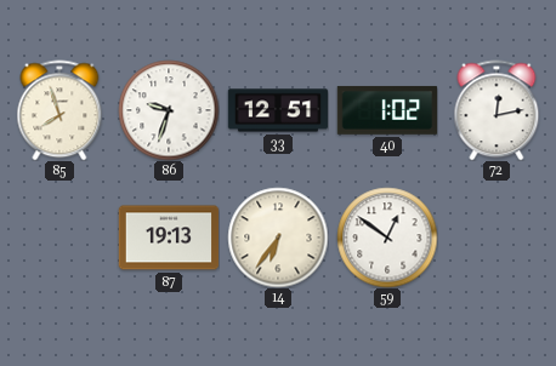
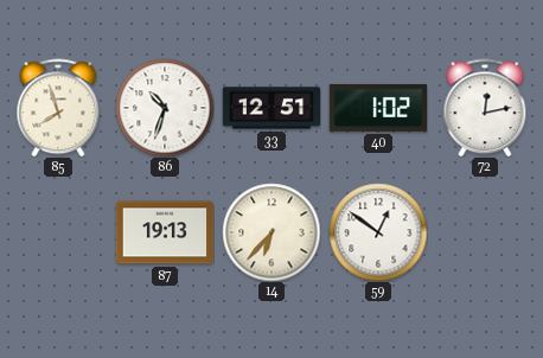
86: 9:33 -> 10:33 (165, 108)
14: 6:36 -> 6:37 (271, 232)
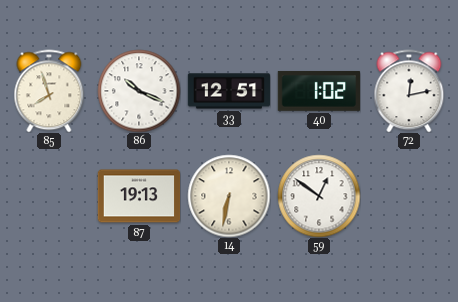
86: 10:33 -> 10:19 (139, 91)
14: 6:37 -> 6:32 (229, 196)
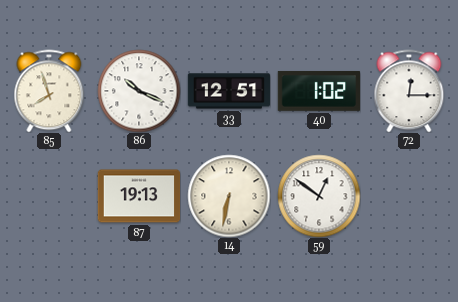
72: 12:13 -> 12:15 (409, 91)
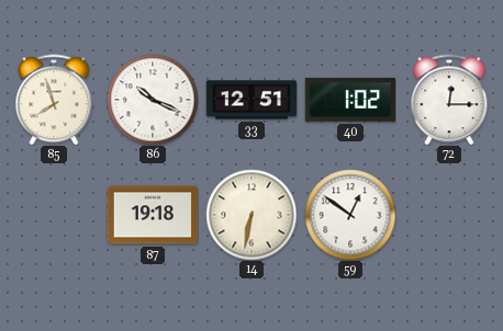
87: 19:13 -> 19:18 (153, 215)
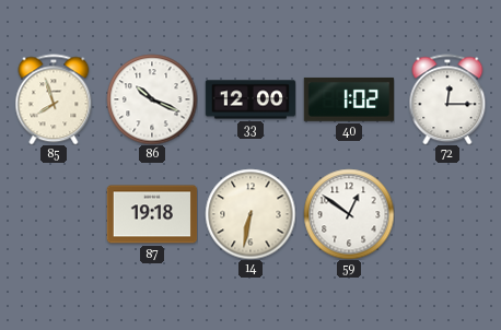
33: 12:51 -> 12:00 (250, 99)
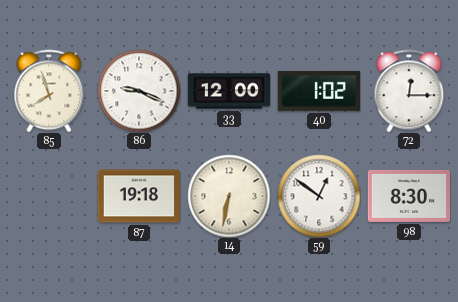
86: 10:19 -> 9:19 (139, 91)
98: none -> 8:30 (409, 196)
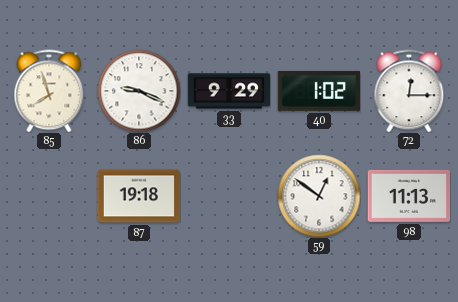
33: 12:00 -> 9:29 (229, 91)
14: 6:32 -> none (229, 196)
98: 8:30 -> 11:13 (409, 196)
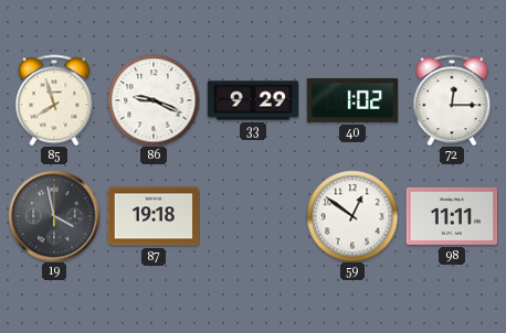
19: none -> 3:58 (54, 216)
98: 11:13 -> 11:11 (452, 216)
